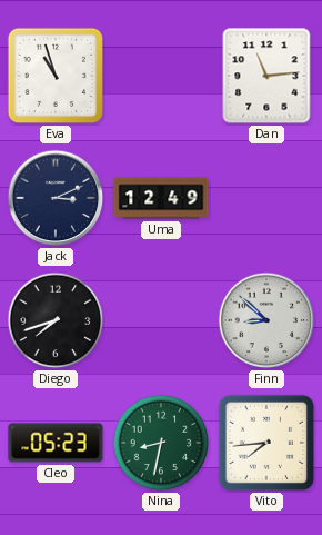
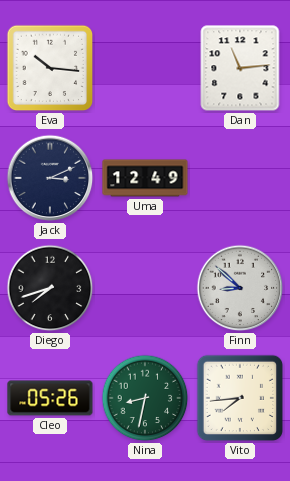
Eva: 10:57 -> 10:16 (50, 68)
Cleo: 05:23 -> 05:26 (50, 398)
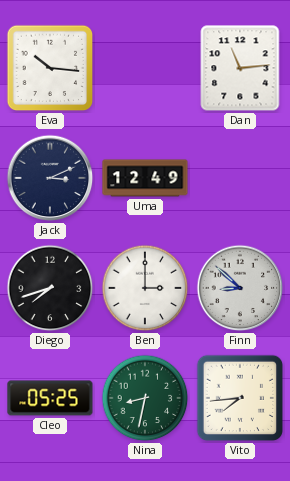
Ben: none -> 3:00 (145, 288)
Cleo: 05:26 -> 05:25 (50, 398)
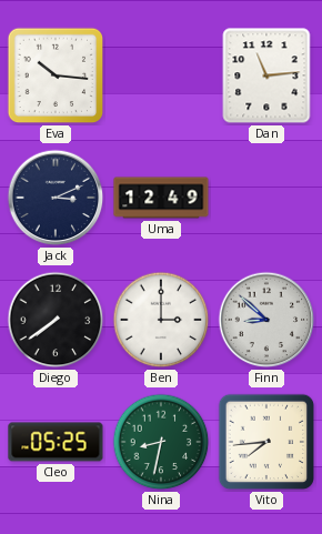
Diego: 7:42 -> 7:39 (56, 320)
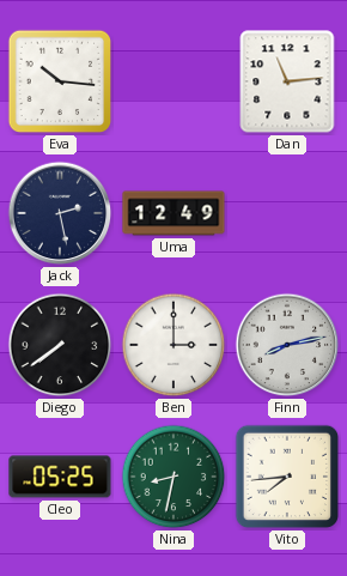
Jack: 3:11 -> 2:28 (60, 213)
Finn: 8:52 -> 8:13 (287, 345)
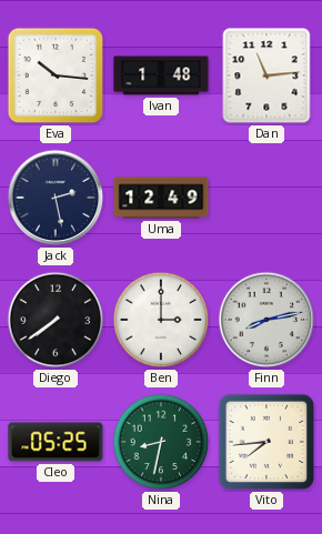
Ivan: none -> 1:48 (161, 75)
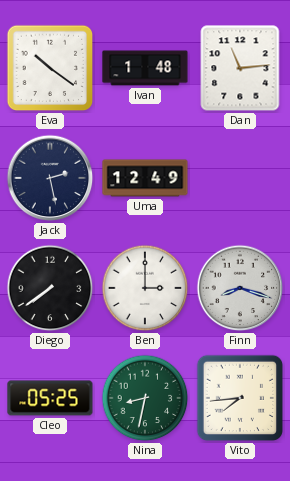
Eva: 10:16 -> 10:21 (50, 68)
Finn: 8:13 -> 8:18 (240, 288)
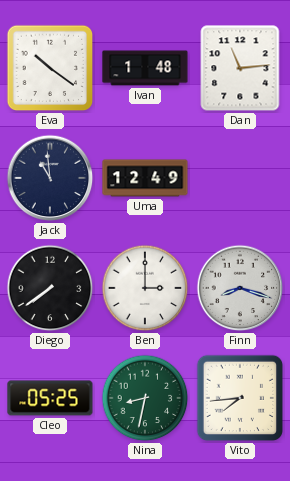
Jack: 2:28 -> 10:59 (50, 178)
